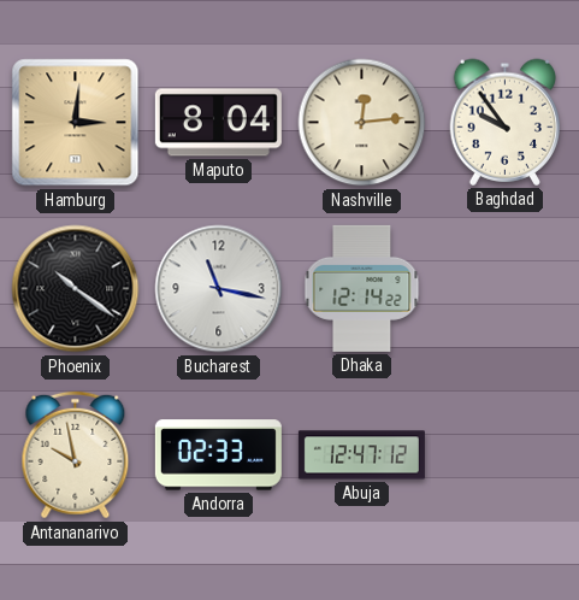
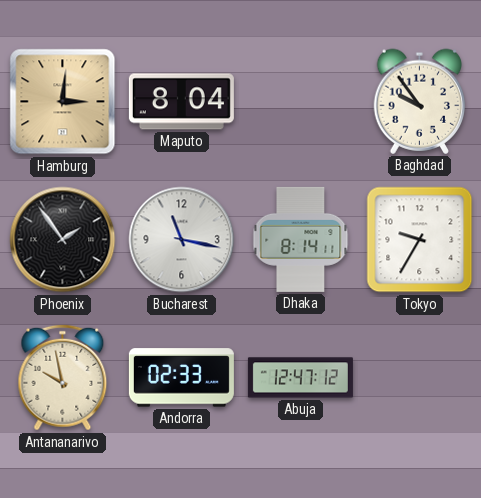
Nashville: 12:14 -> none (362, 123)
Phoenix: 10:21 -> 1:54 (63, 240)
Dhaka: 12:14 -> 8:14 (301, 239)
Tokyo: none -> 9:35 (420, 240)
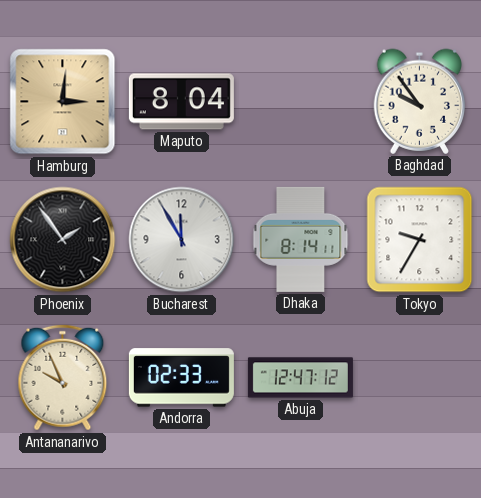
Bucharest: 11:17 -> 11:55 (182, 240)
Antananarivo: 9:58 -> 9:56 (63, 378)
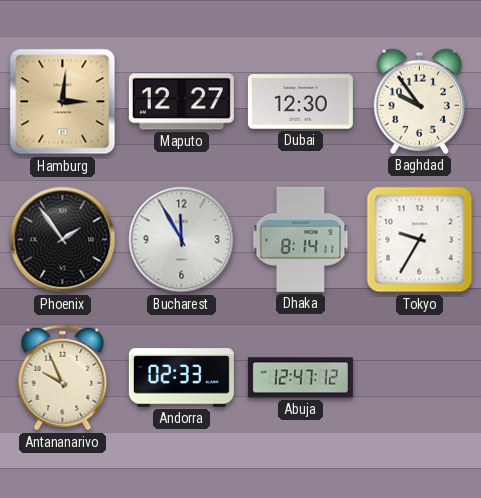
Maputo: 8:04 -> 12:27 (181, 102)
Dubai: none -> 12:30 (300, 102)
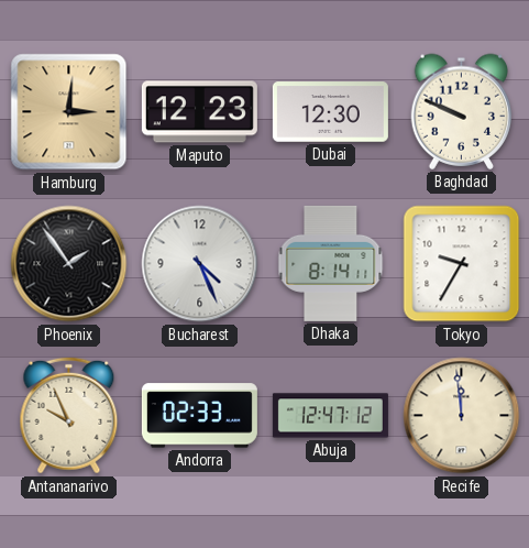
Maputo: 12:27 -> 12:23 (199, 112)
Baghdad: 9:54 -> 9:49 (462, 111)
Bucharest: 11:55 -> 4:26 (200, 264)
Recife: none -> 11:59 (462, 416)
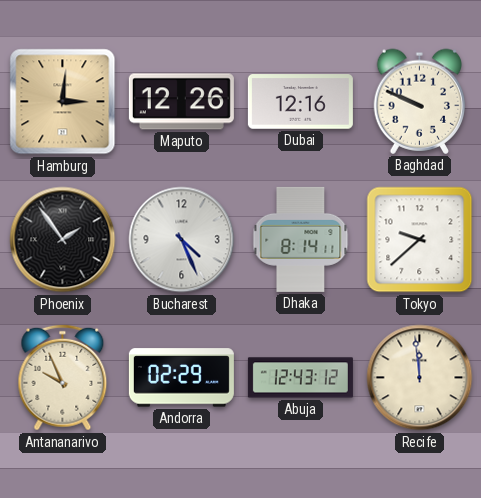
Maputo: 12:23 -> 12:26 (181, 102)
Dubai: 12:30 -> 12:16 (300, 102)
Tokyo: 9:35 -> 9:38 (420, 240)
Andorra: 02:33 -> 02:29 (181, 378)
Abuja: 12:47 -> 12:43 (300, 378)
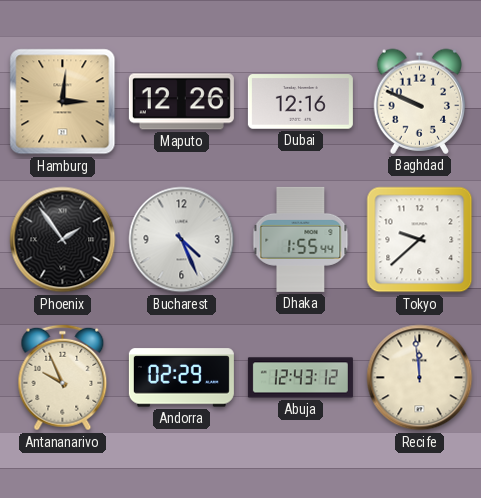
Dhaka: 8:14 -> 1:55 (301, 239)
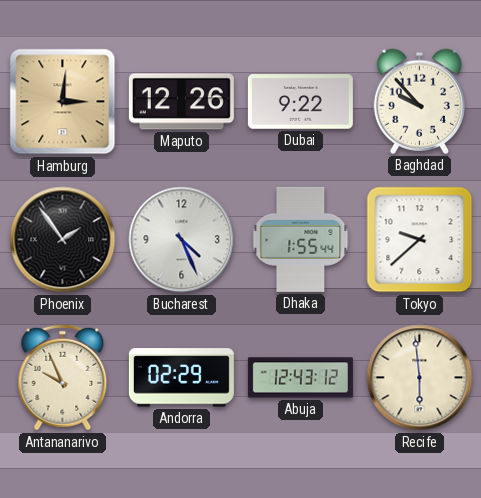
Dubai: 12:16 -> 9:22 (300, 102)
Baghdad: 9:49 -> 9:53 (420, 101)
Recife: 11:59 -> 5:59 (420, 378)
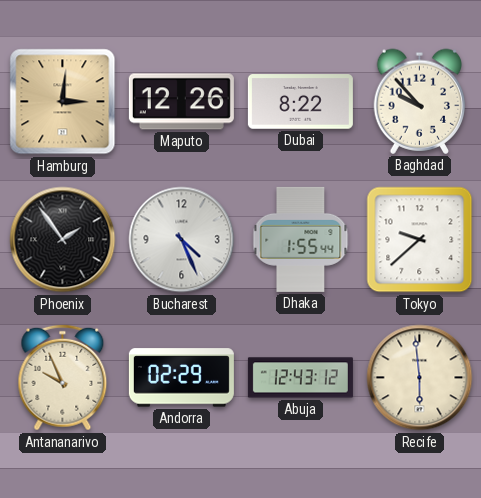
Dubai: 9:22 -> 8:22 (300, 102)
